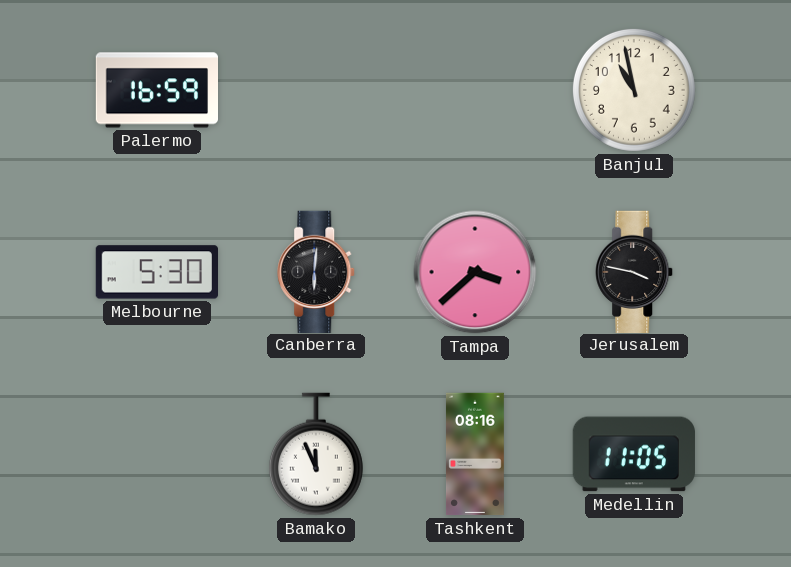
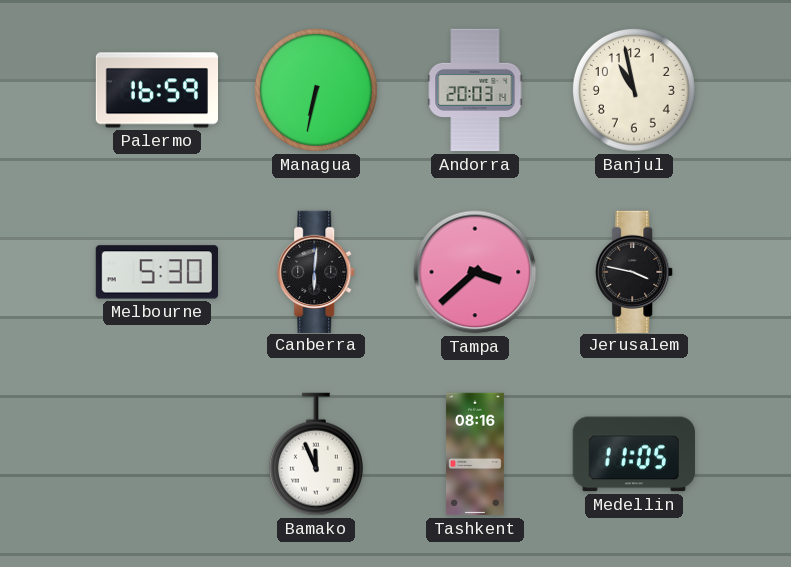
Managua: none -> 6:32 (316, 90)
Andorra: none -> 20:03 (475, 90)
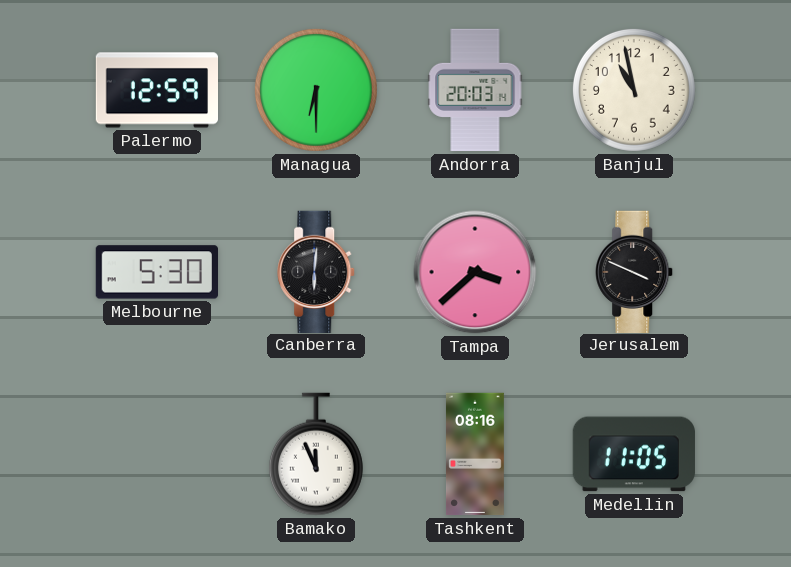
Palermo: 16:59 -> 12:59 (156, 90)
Managua: 6:32 -> 6:30 (316, 90)
Jerusalem: 3:47 -> 3:49 (635, 271)
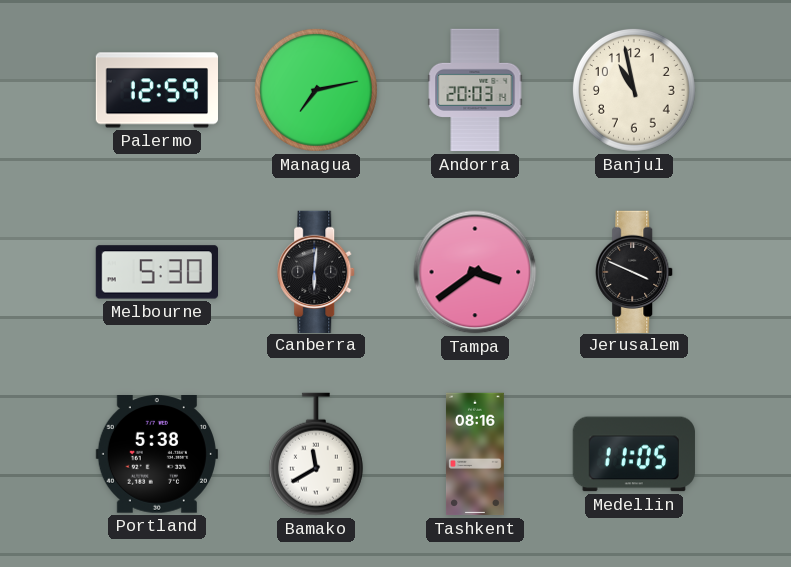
Managua: 6:30 -> 7:13 (316, 90)
Tampa: 3:38 -> 3:39 (475, 272)
Portland: none -> 5:38 (157, 455)
Bamako: 11:56 -> 11:40 (316, 454)
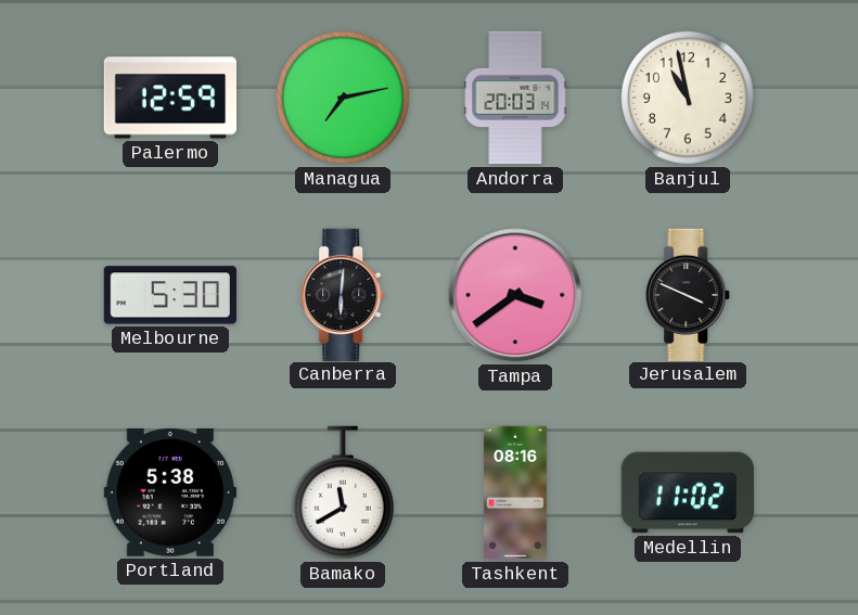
Medellin: 11:05 -> 11:02 (688, 492)
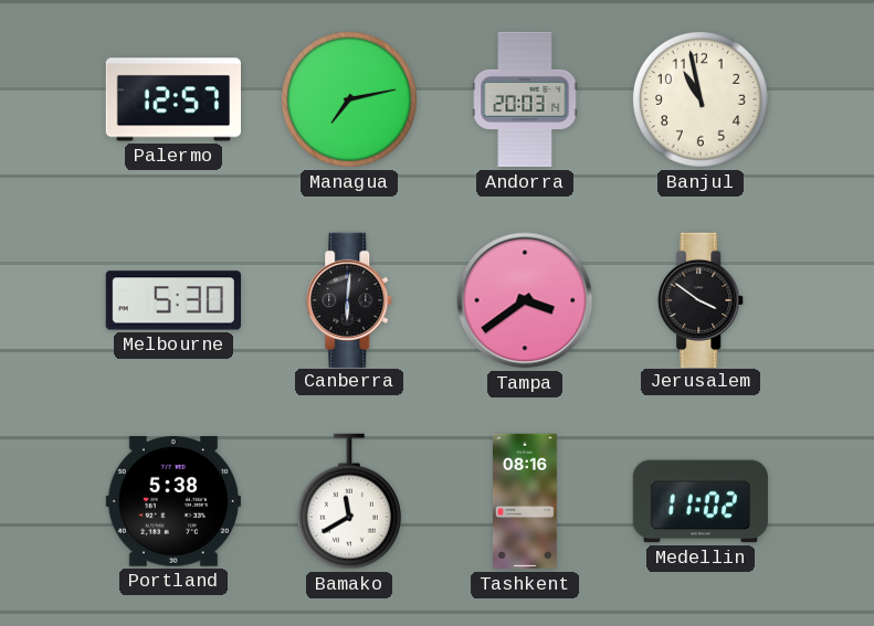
Palermo: 12:59 -> 12:57 (172, 99)
Jerusalem: 3:49 -> 3:51 (702, 299)
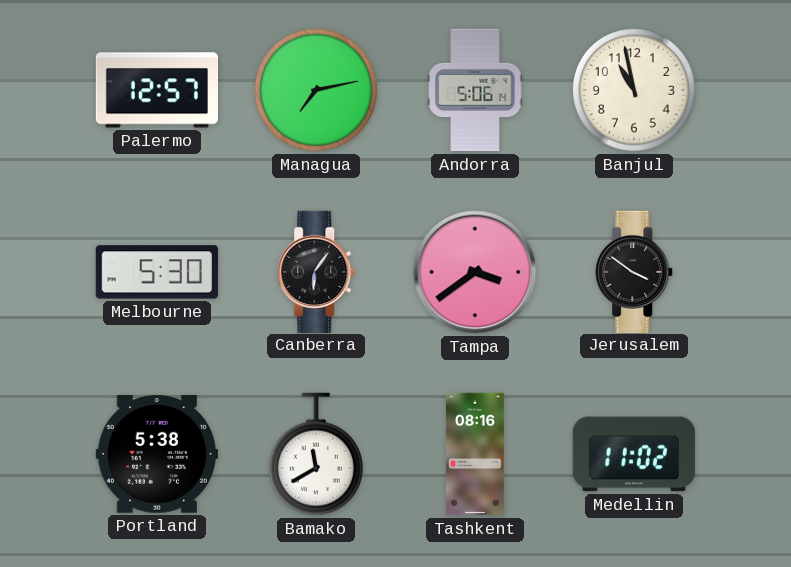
Andorra: 20:03 -> 5:06 (475, 90)
Canberra: 6:01 -> 6:06 (317, 271)
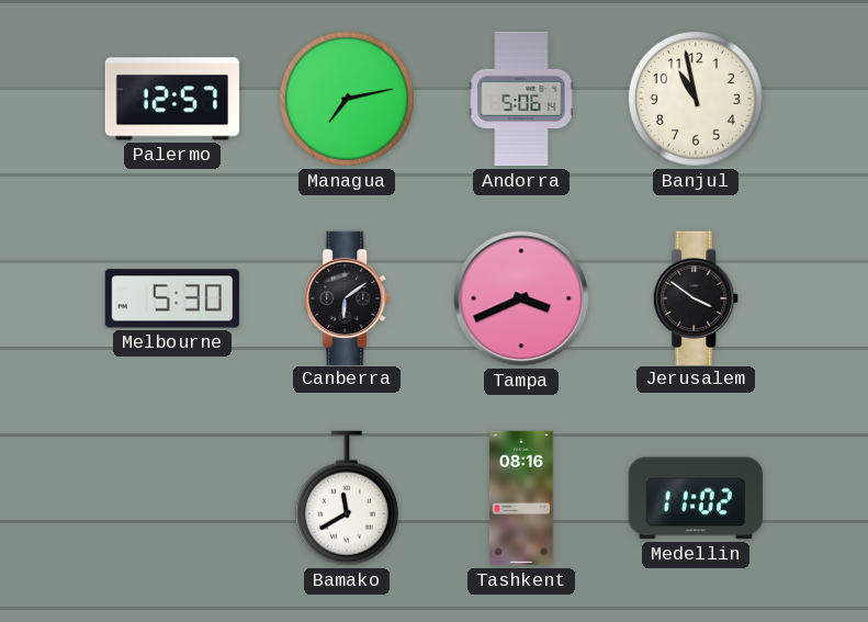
Canberra: 6:06 -> 6:09 (348, 297)
Tampa: 3:39 -> 3:41 (521, 298)
Portland: 5:38 -> none (157, 455)
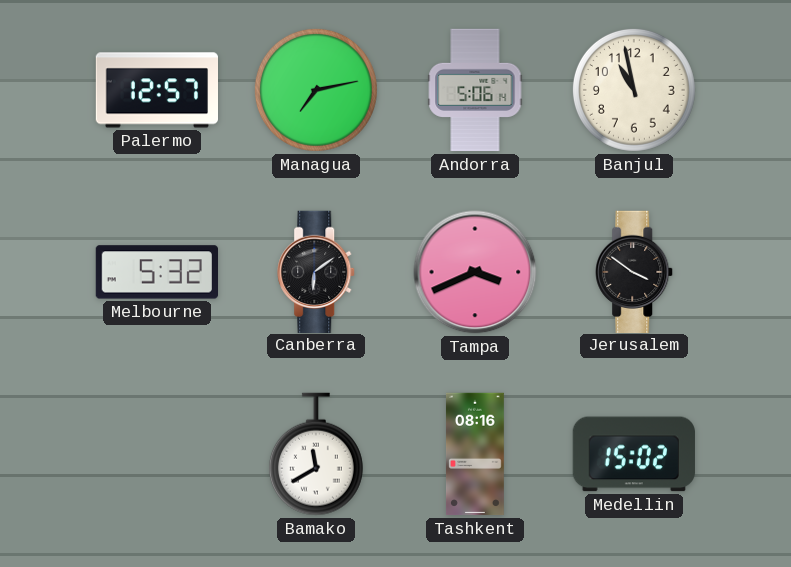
Melbourne: 5:30 -> 5:32 (156, 272)
Medellin: 11:02 -> 15:02 (634, 454)
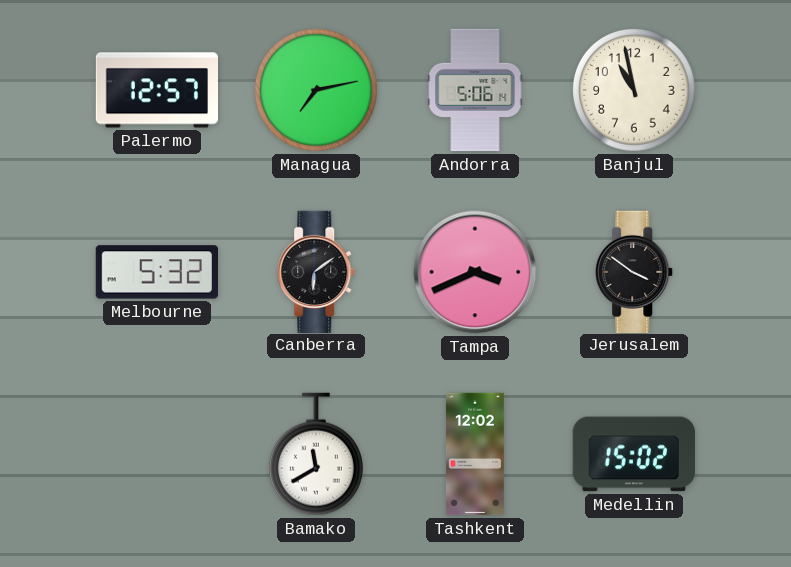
Tashkent: 08:16 -> 12:02 (475, 454)
